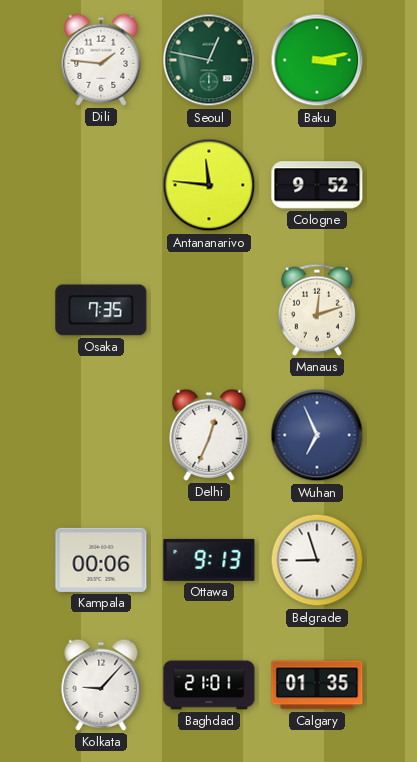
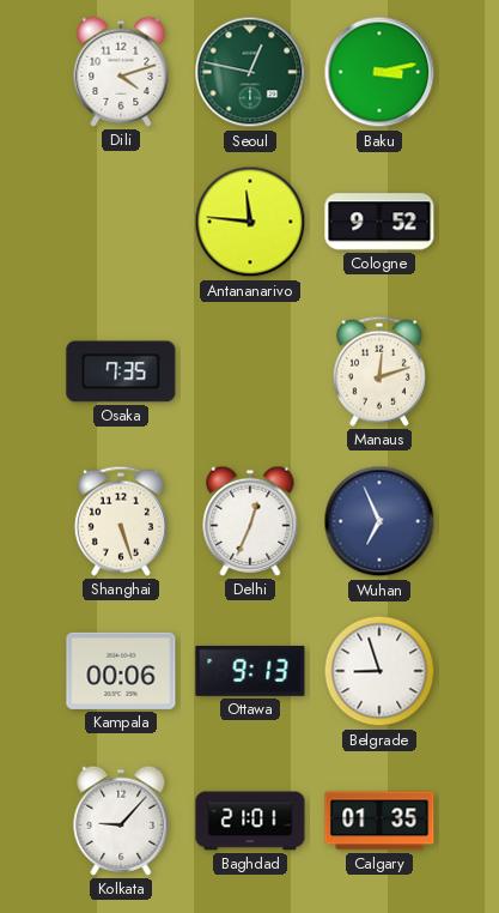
Dili: 1:46 -> 4:12 (121, 72)
Shanghai: none -> 5:27 (121, 521)
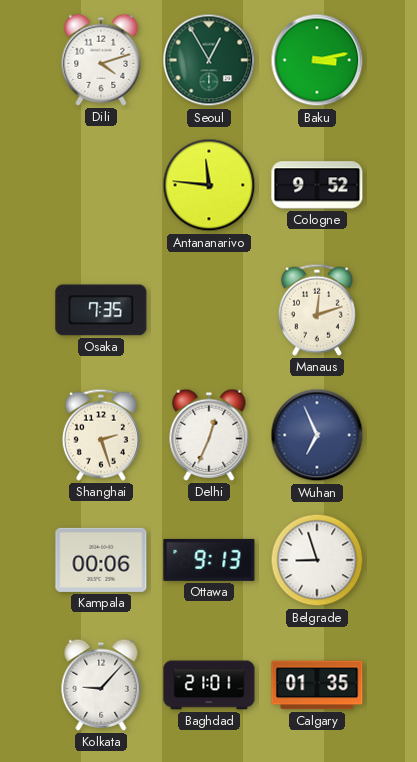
Seoul: 12:47 -> 12:55 (209, 60)
Shanghai: 5:27 -> 2:27 (101, 435)
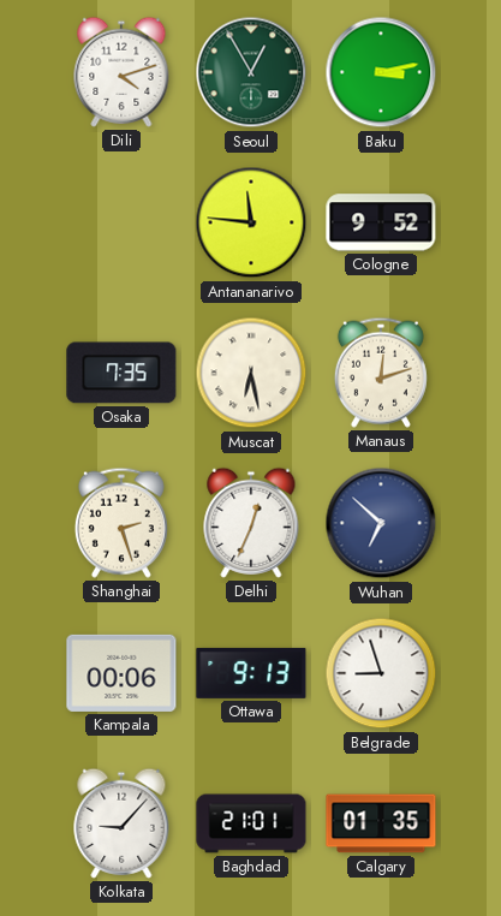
Muscat: none -> 6:28 (251, 373)
Wuhan: 6:56 -> 6:52 (381, 523)
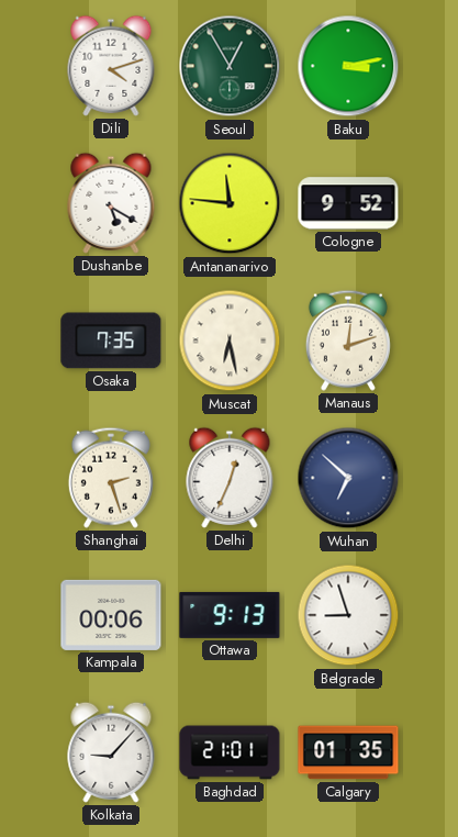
Dushanbe: none -> 5:20 (111, 203)
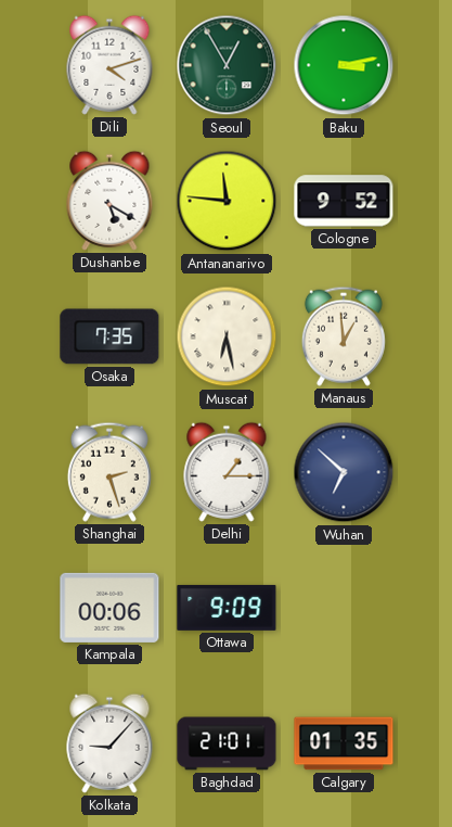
Manaus: 12:12 -> 12:59 (344, 336)
Delhi: 12:34 -> 1:15 (227, 472)
Ottawa: 9:13 -> 9:09 (227, 608)
Belgrade: 8:57 -> none (348, 615)
